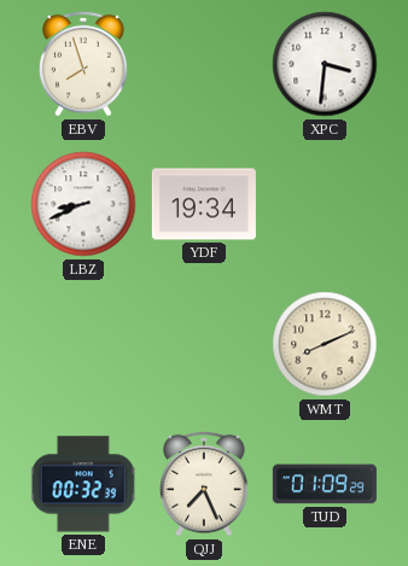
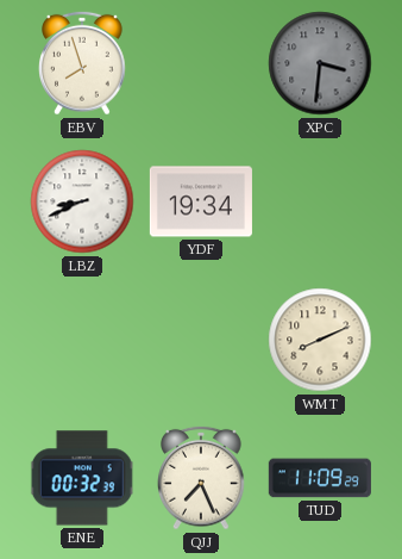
XPC dial: white -> grey (320, 63)
TUD: 01:09 -> 11:09 (320, 478)
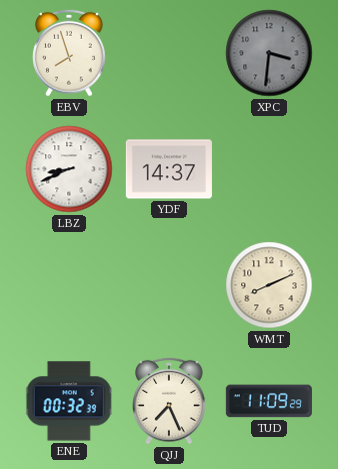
YDF: 19:34 -> 14:37 (169, 169)
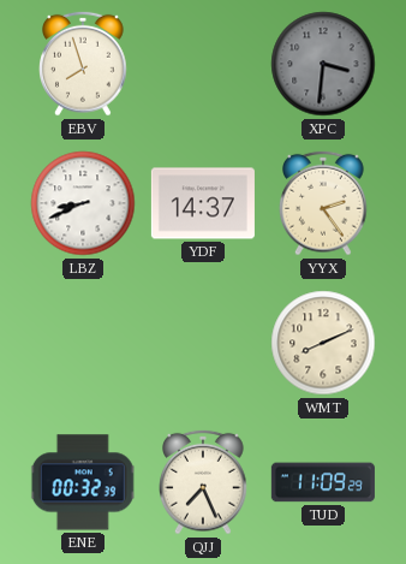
YYX: none -> 2:24 (323, 203)
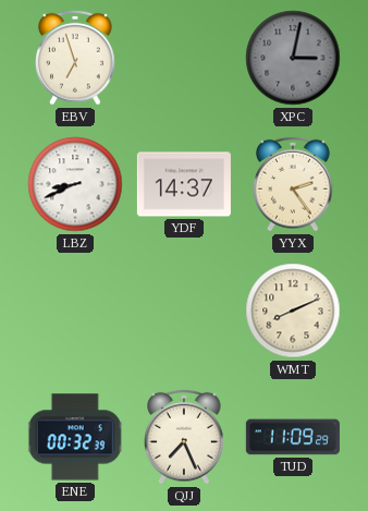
EBV: 7:57 -> 6:57 (75, 58)
XPC: 3:31 -> 3:02 (293, 58)
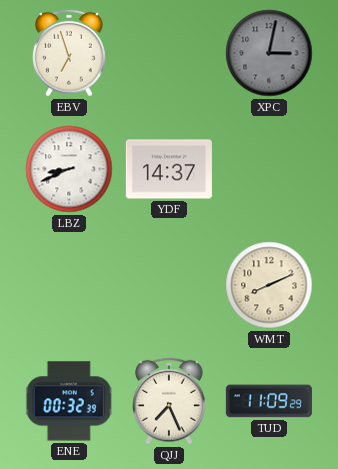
YYX: 2:24 -> none (293, 184)
